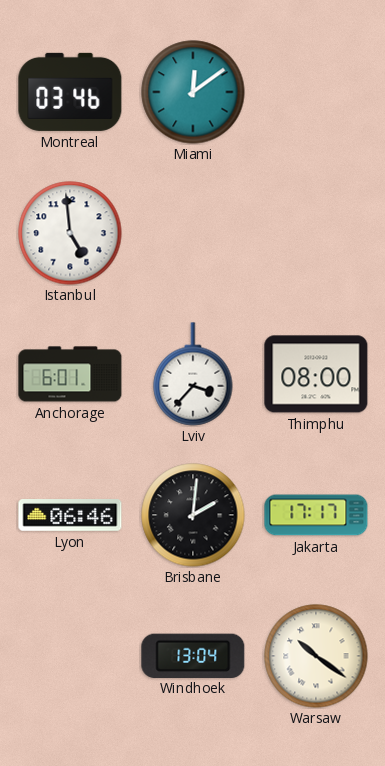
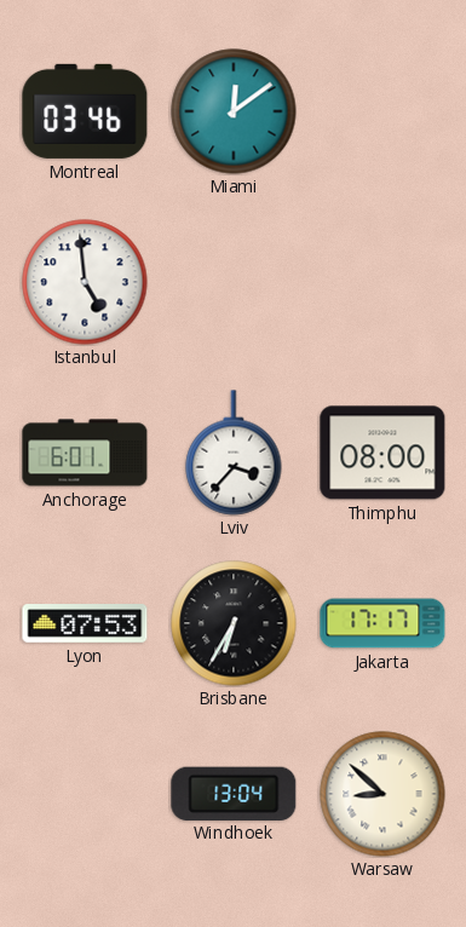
Lyon: 06:46 -> 07:53 (85, 624)
Brisbane: 2:01 -> 6:35 (234, 623)
Warsaw: 10:21 -> 8:52 (382, 794)
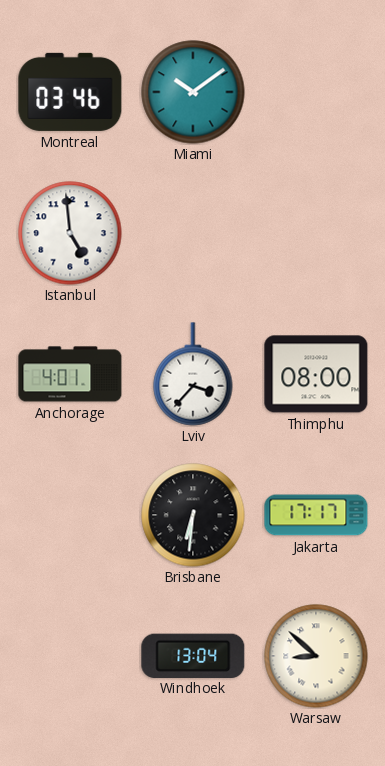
Miami: 12:09 -> 10:09 (193, 92)
Anchorage: 6:01 -> 4:01 (70, 374)
Lyon: 07:53 -> none (85, 624)
Brisbane: 6:35 -> 6:31 (193, 515)
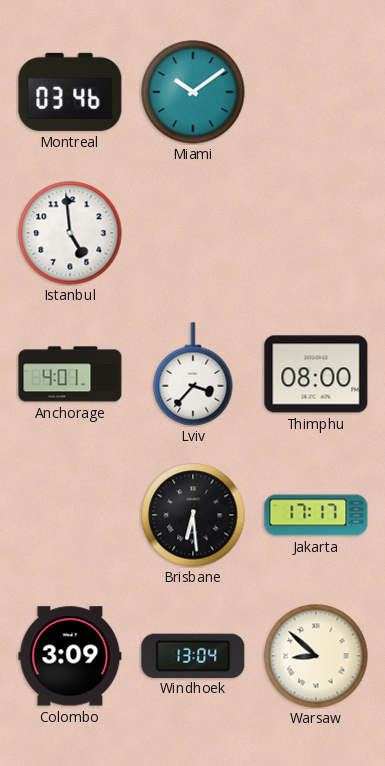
Brisbane: 6:31 -> 6:29 (193, 515)
Colombo: none -> 3:09 (70, 656)
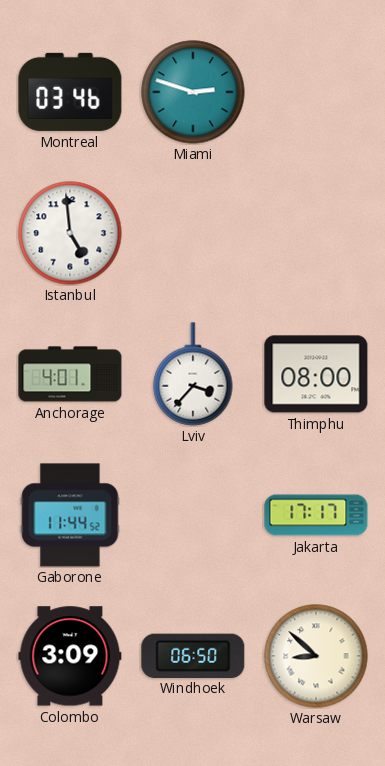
Miami: 10:09 -> 2:48 (193, 92)
Gaborone: none -> 11:44 (70, 515)
Brisbane: 6:29 -> none (193, 515)
Windhoek: 13:04 -> 06:50 (193, 655)
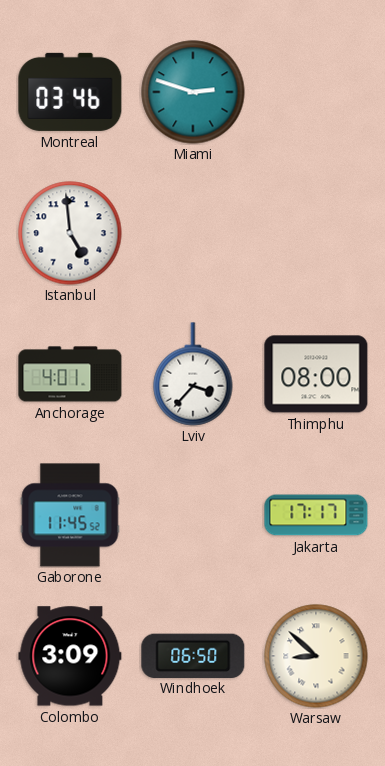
Gaborone: 11:44 -> 11:45 (70, 515)
